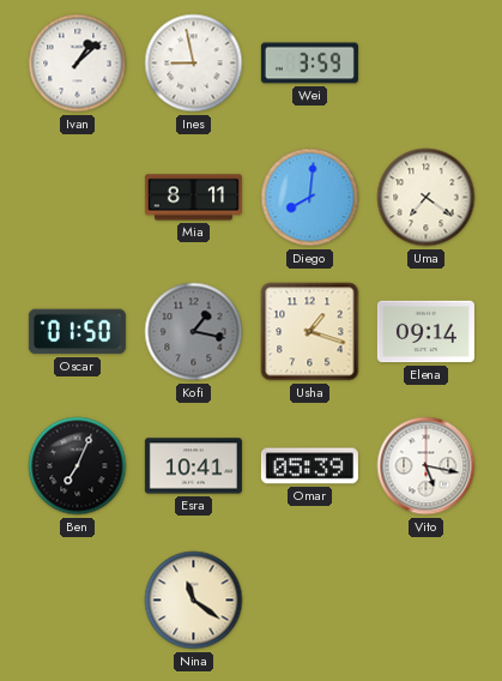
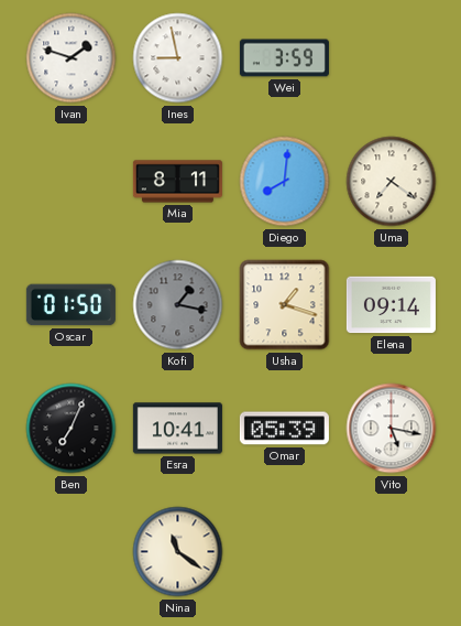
Ivan: 1:08 -> 1:48 (72, 58)
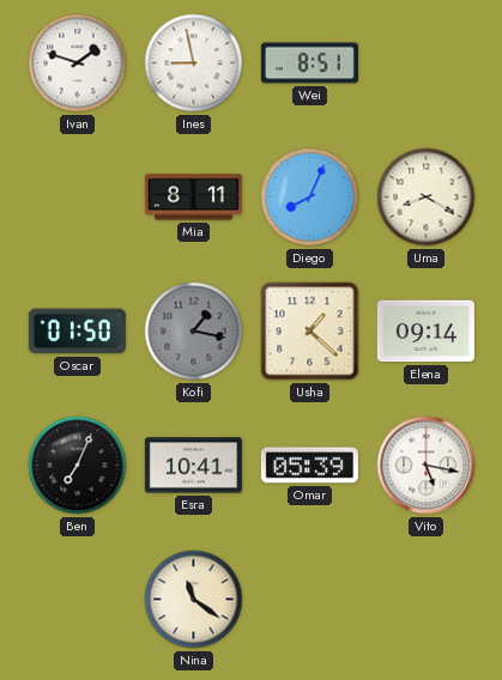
Wei: 3:59 -> 8:51 (309, 63)
Diego: 8:01 -> 8:04 (310, 198)
Uma: 7:21 -> 8:20 (427, 198)
Usha: 1:18 -> 1:22 (310, 332)
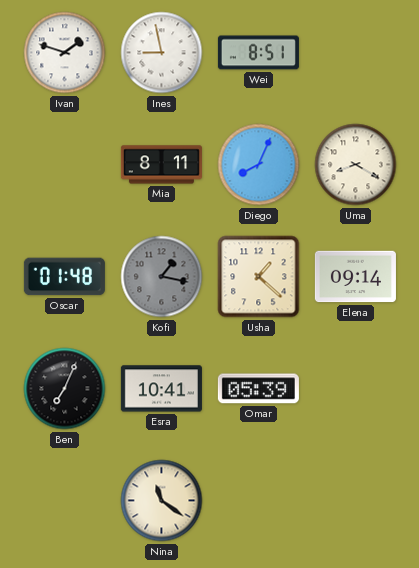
Oscar: 01:50 -> 01:48 (64, 277)
Vito: 5:17 -> none (427, 466)
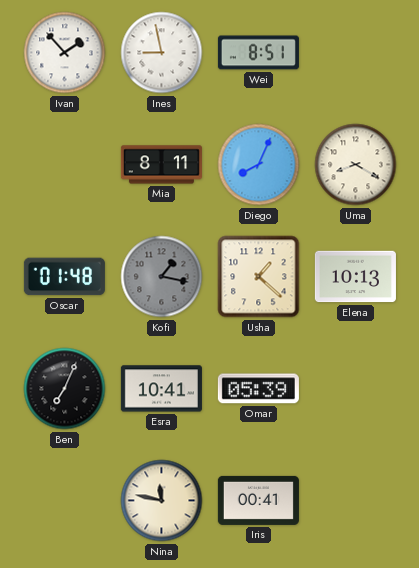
Ivan: 1:48 -> 1:53 (65, 53)
Elena: 09:14 -> 10:13 (355, 277)
Nina: 11:21 -> 11:47 (162, 501)
Iris: none -> 00:41 (258, 500)
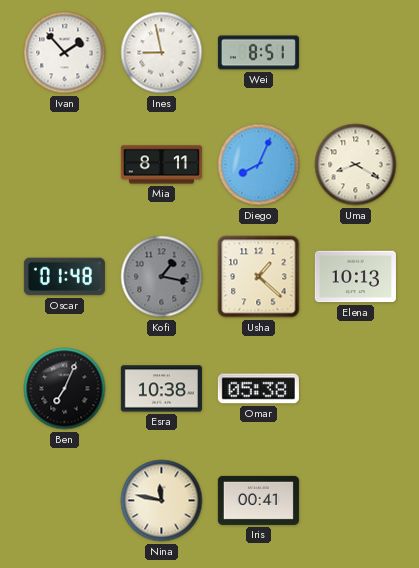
Esra: 10:41 -> 10:38 (161, 389)
Omar: 05:39 -> 05:38 (258, 389)
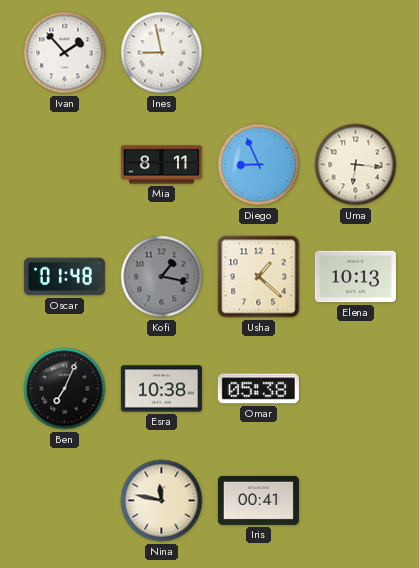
Wei: 8:51 -> none (258, 53)
Diego: 8:04 -> 8:56 (259, 165)
Uma: 8:20 -> 6:16 (356, 165)
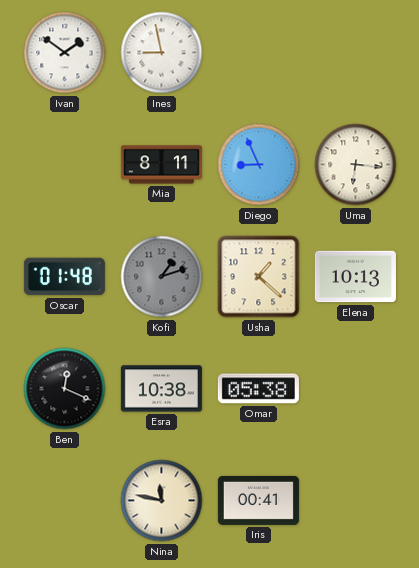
Ivan: 1:53 -> 1:51 (65, 53)
Kofi: 1:17 -> 1:12 (162, 277)
Ben: 7:04 -> 12:19 (65, 389)
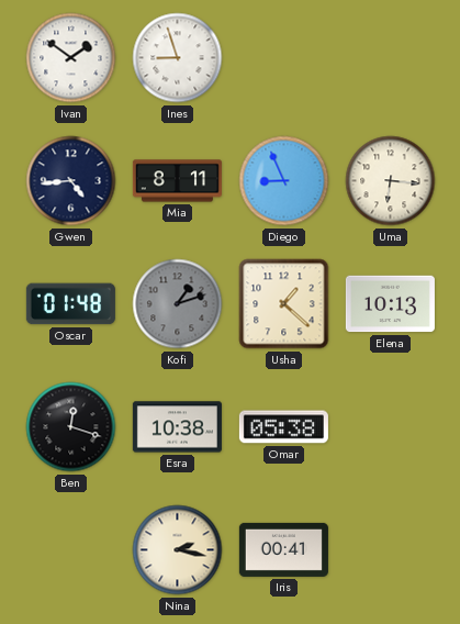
Ines: 8:58 -> 8:57 (178, 58)
Gwen: none -> 4:44 (71, 181)
Ben: 12:19 -> 12:18 (71, 427)
Nina: 11:47 -> 2:17 (178, 550)
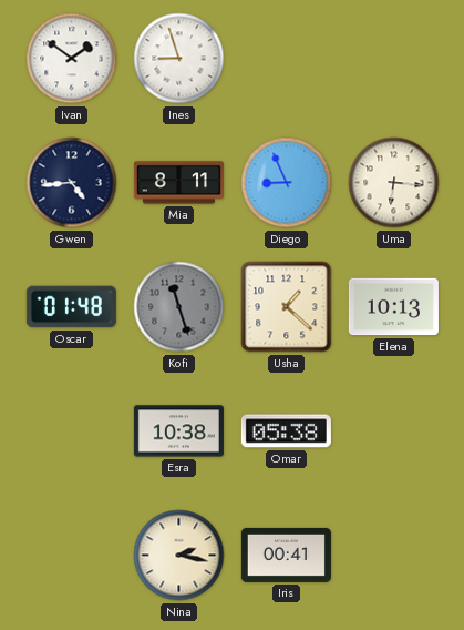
Kofi: 1:12 -> 11:27 (179, 307)
Ben: 12:18 -> none (71, 427)
